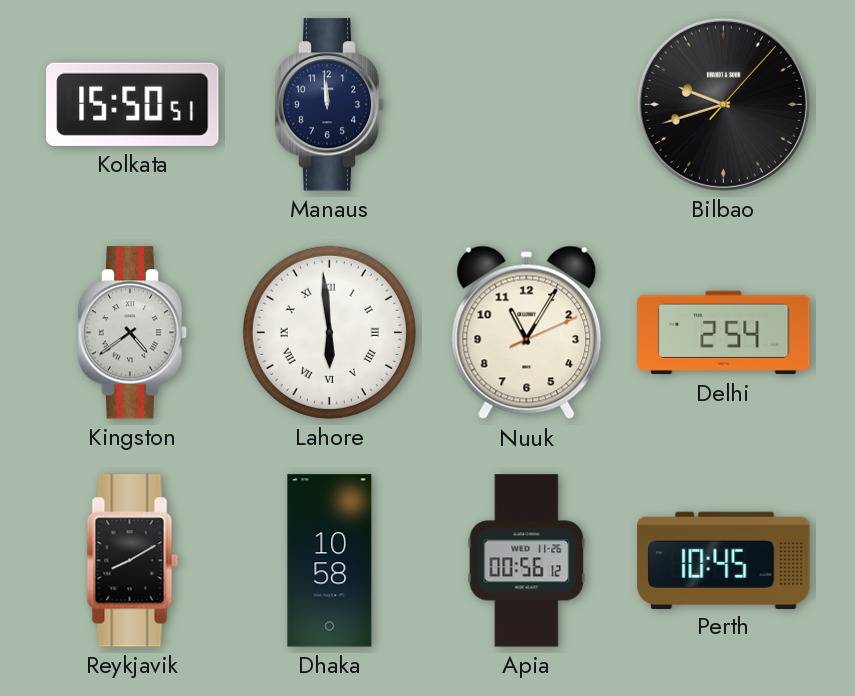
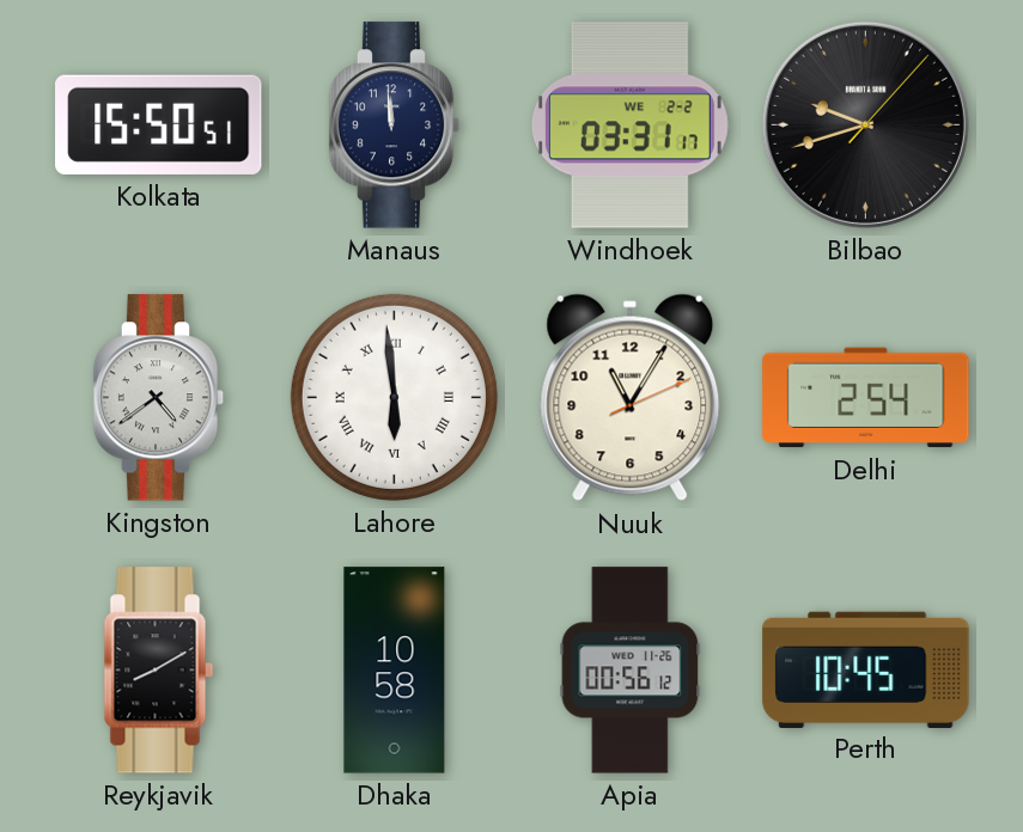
Windhoek: none -> 03:31 (629, 126)
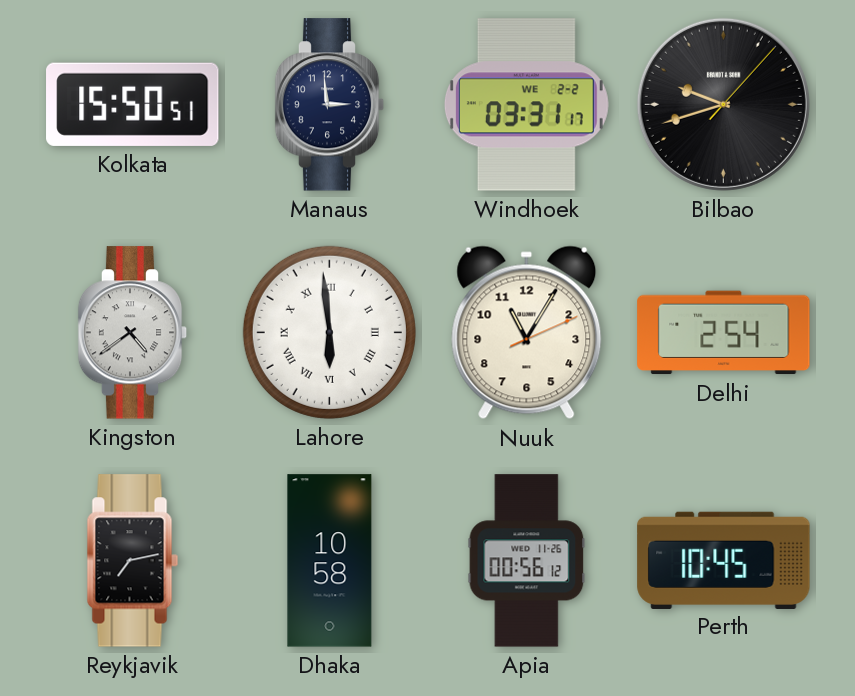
Manaus: 11:59 -> 2:59 (330, 105)
Reykjavik: 8:10 -> 7:13 (133, 561)
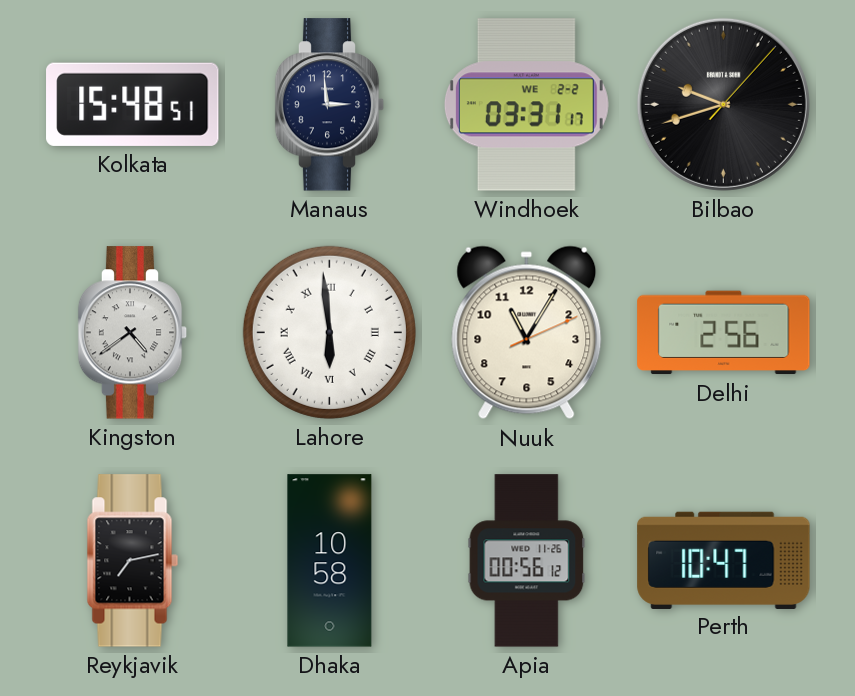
Kolkata: 15:50 -> 15:48 (133, 104)
Delhi: 2:54 -> 2:56 (724, 333)
Perth: 10:45 -> 10:47 (724, 560)
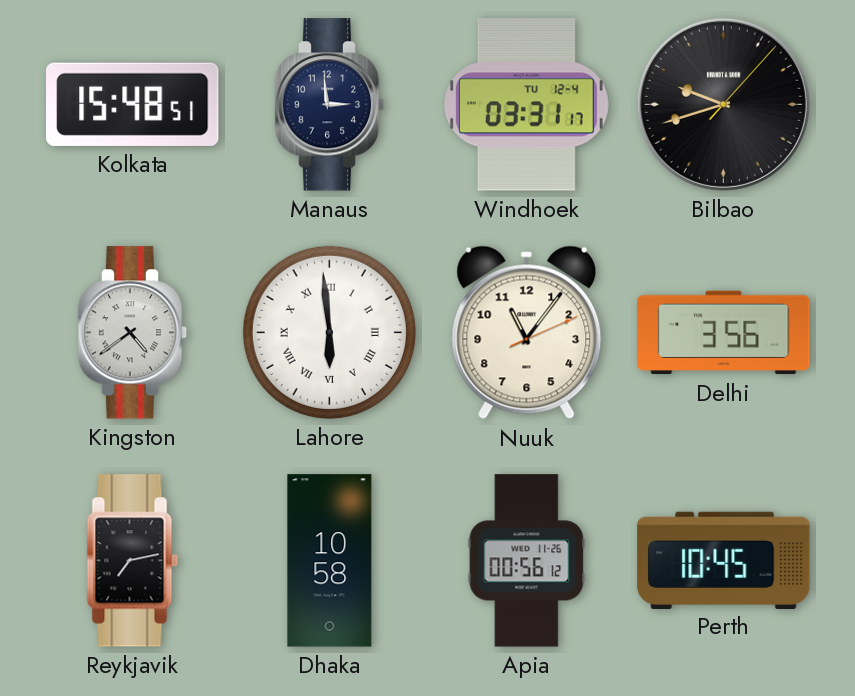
Windhoek date: WE 2-2 -> TU 12-4 (526, 105)
Nuuk: 11:05 -> 11:06 (527, 333)
Delhi: 2:56 -> 3:56 (724, 333)
Perth: 10:47 -> 10:45 (724, 560)
